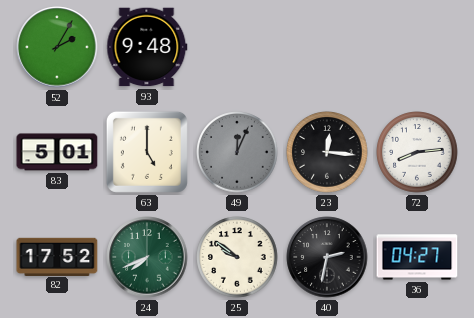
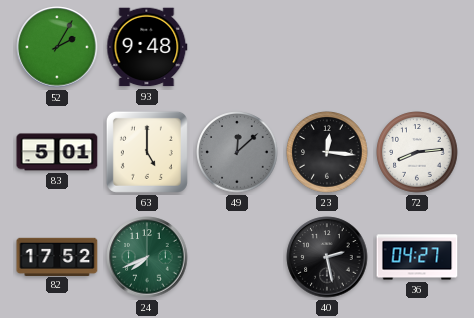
49: 12:04 -> 12:08 (237, 152)
25: 9:51 -> none (237, 257)
40: 2:32 -> 2:28 (327, 257)
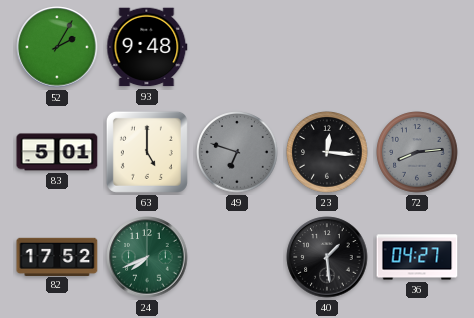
49: 12:08 -> 6:48 (237, 152)
72 dial: white -> grey (417, 152)
40: 2:28 -> 1:29 (327, 257)
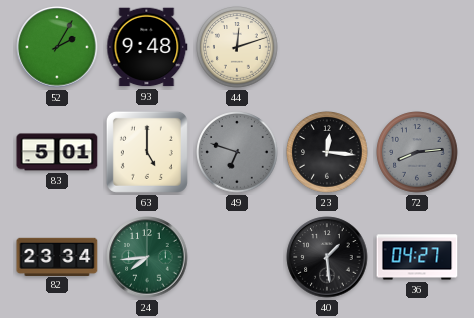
44: none -> 12:12 (237, 47)
82: 17:52 -> 23:34 (57, 256)
24: 7:41 -> 7:44 (147, 257)
